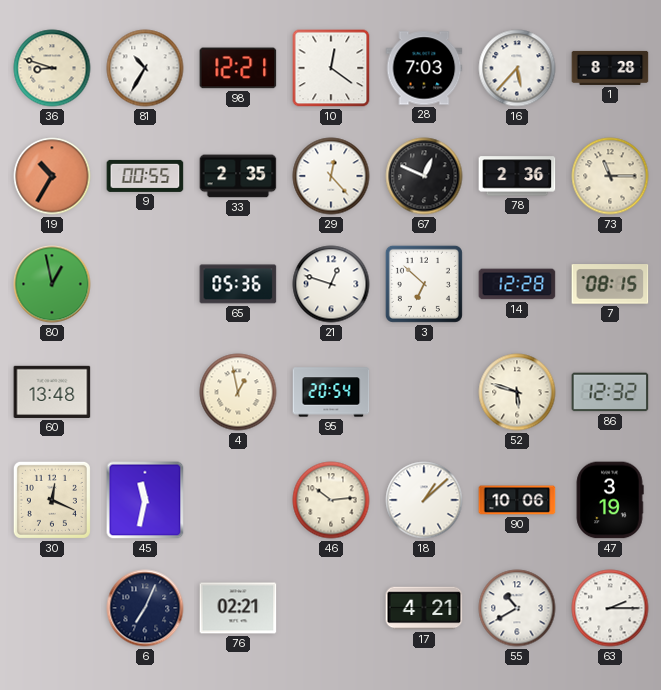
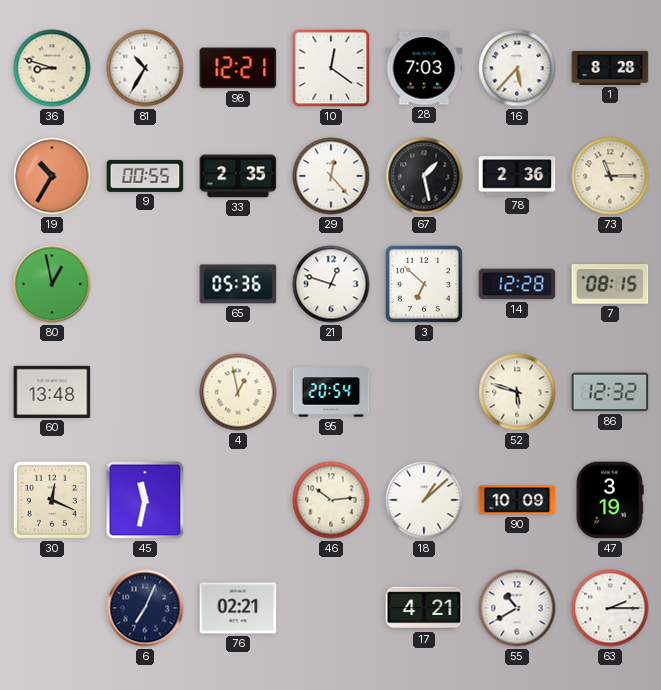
67: 12:49 -> 1:28 (424, 176)
90: 10:06 -> 10:09 (517, 500)
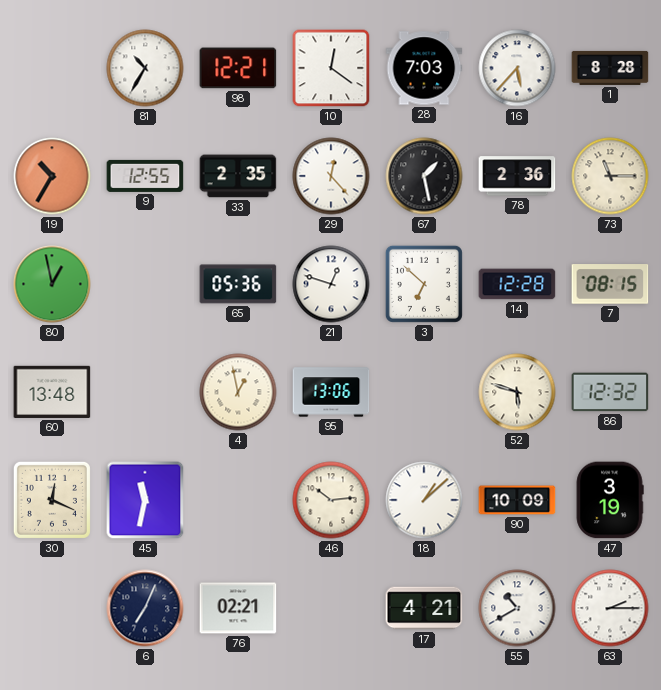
36: 8:48 -> none (52, 68)
9: 00:55 -> 12:55 (145, 176)
95: 20:54 -> 13:06 (331, 392)
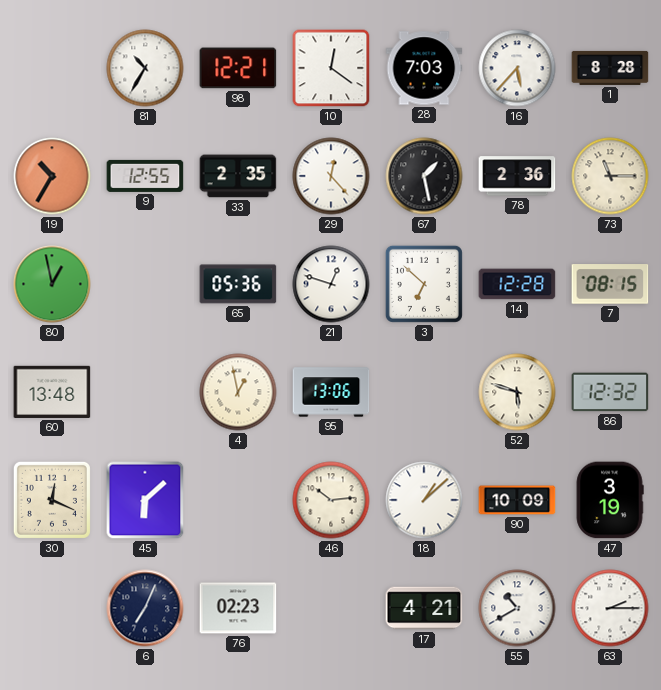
45: 11:32 -> 6:08 (145, 500)
76: 02:21 -> 02:23 (238, 608)
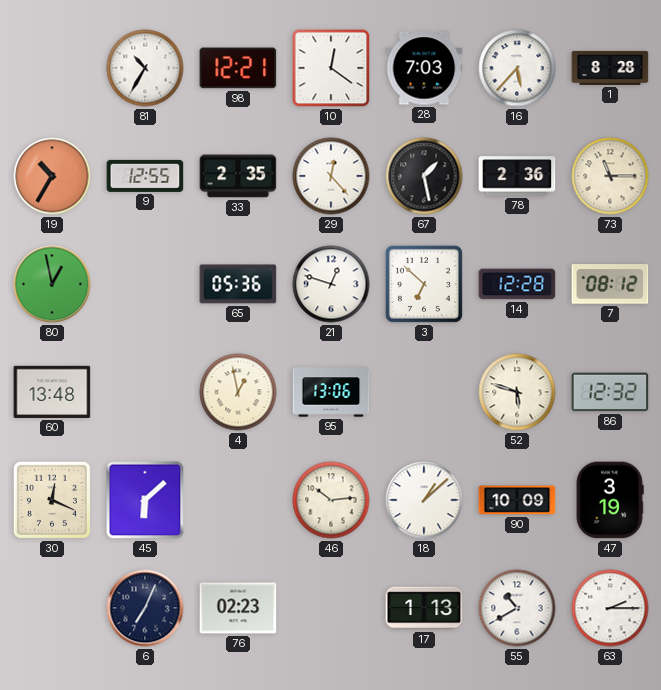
7: 08:15 -> 08:12 (610, 284)
17: 4:21 -> 1:13 (424, 608)
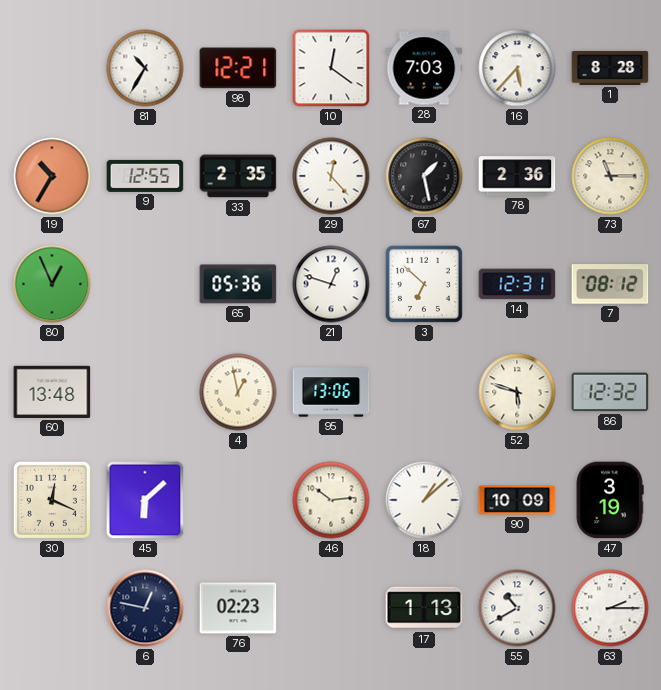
80: 12:58 -> 12:56 (52, 284)
14: 12:28 -> 12:31 (517, 284)
6: 7:04 -> 12:47 (145, 608)
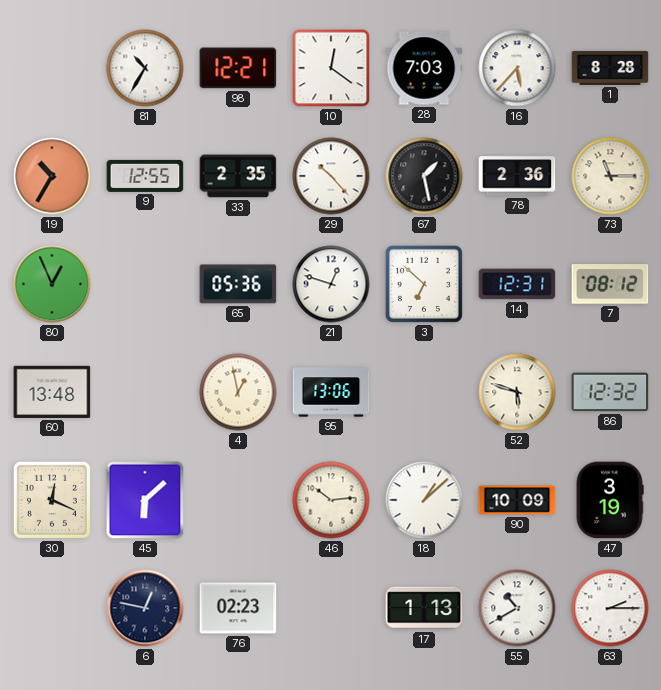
29: 12:23 -> 10:23 (331, 176)
